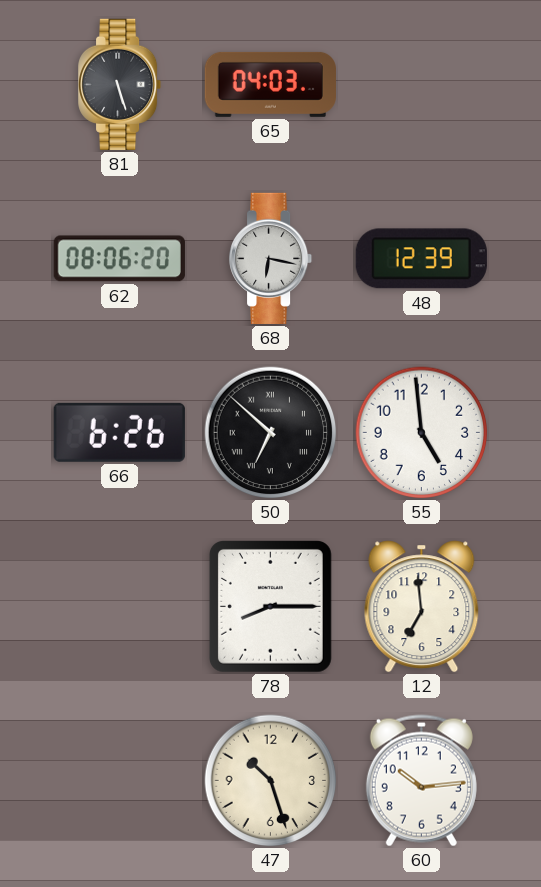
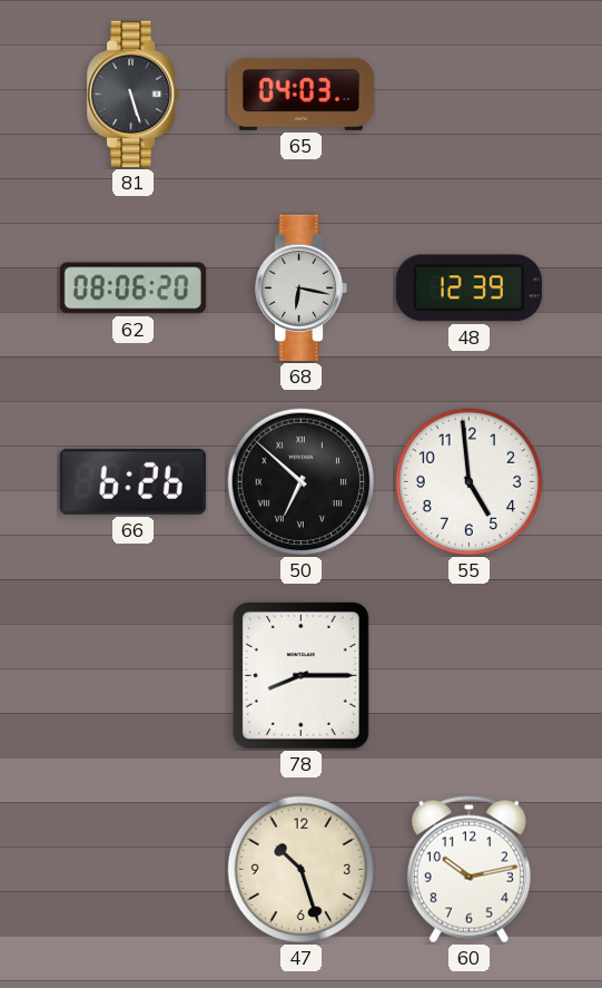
12: 6:59 -> none (422, 607)
60: 10:14 -> 10:13 (468, 870)
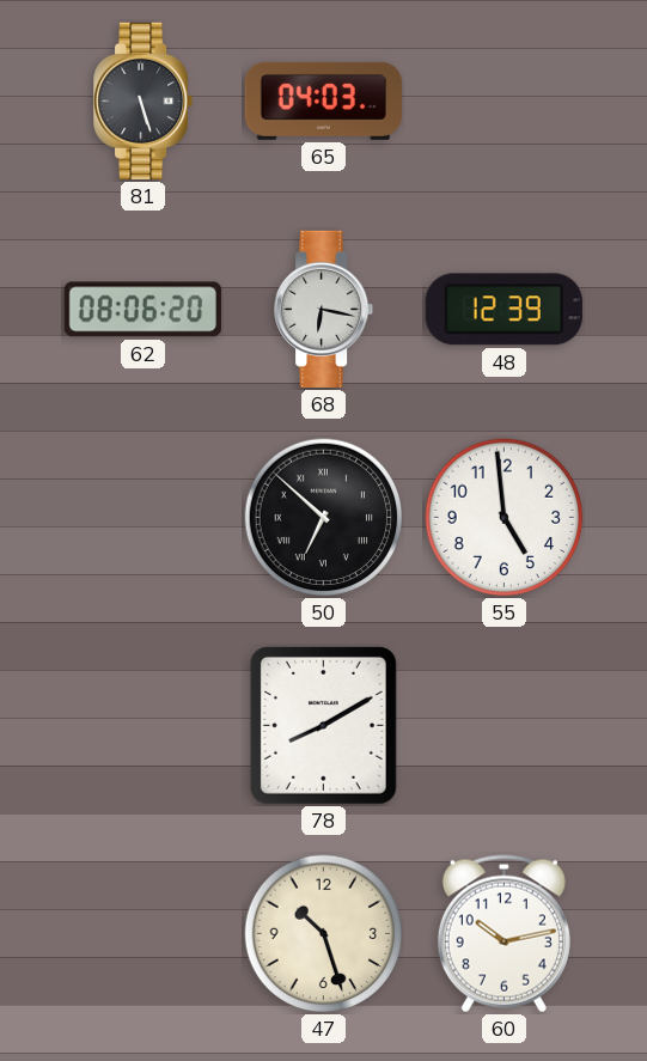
66: 6:26 -> none (132, 481)
78: 8:15 -> 8:10 (323, 725)
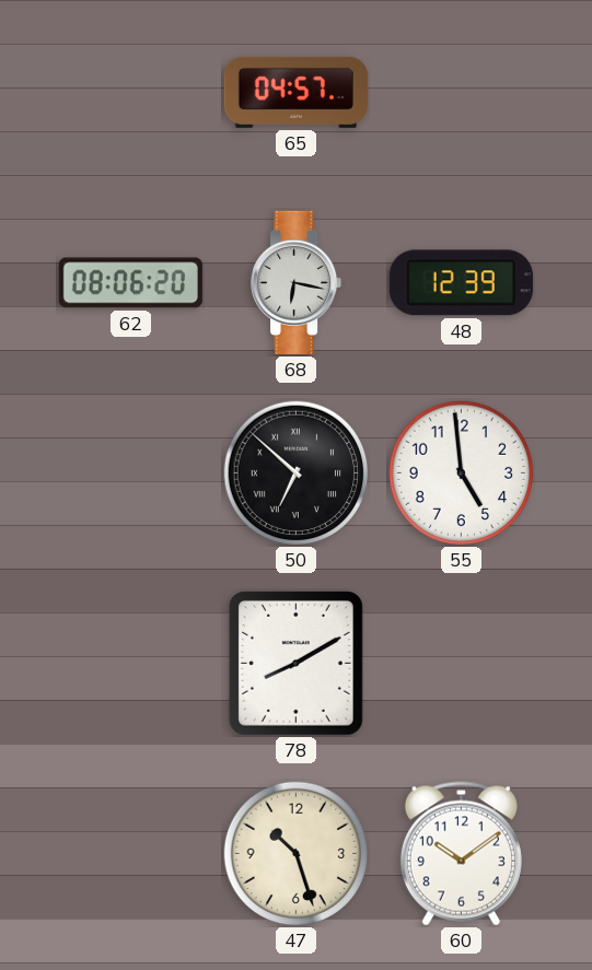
81: 5:27 -> none (145, 100)
65: 04:03 -> 04:57 (295, 92)
60: 10:13 -> 10:09 (461, 854)
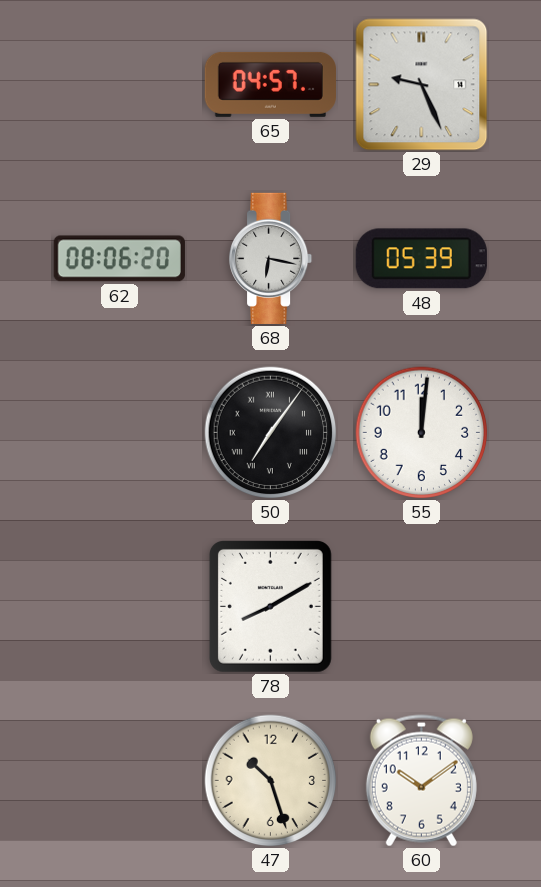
29: none -> 9:26 (422, 85)
48: 12:39 -> 05:39 (421, 259)
50: 6:52 -> 7:06 (271, 433)
55: 4:59 -> 12:01 (422, 433)
